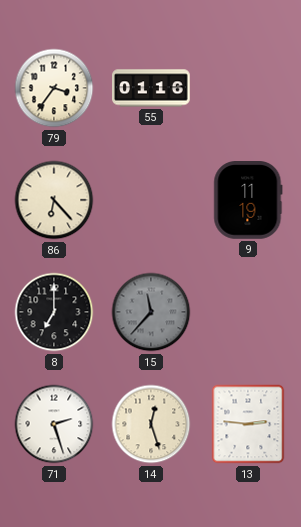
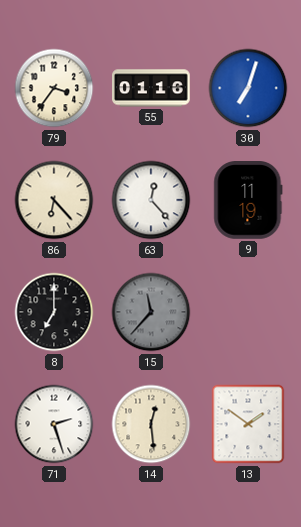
30: none -> 7:03 (248, 88)
63: none -> 12:23 (151, 200)
14: 12:27 -> 12:29 (151, 424)
13: 2:46 -> 1:51 (248, 424)
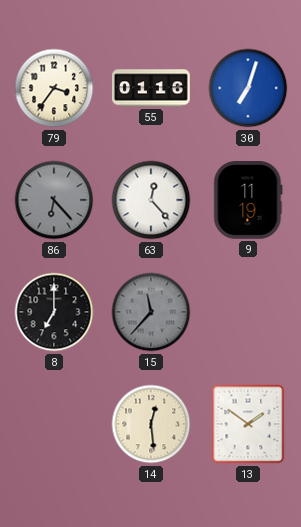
86 dial: cream -> grey (54, 200)
71: 2:27 -> none (54, 424)
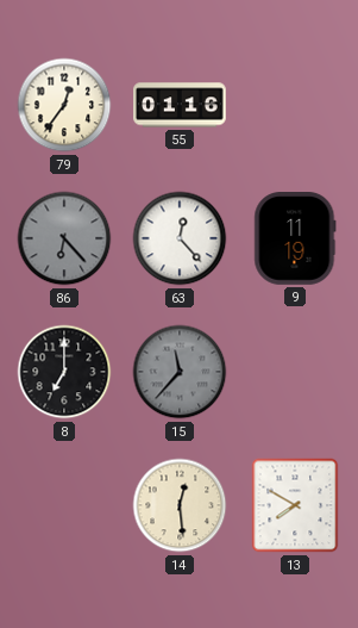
79: 3:36 -> 12:36 (64, 105)
30: 7:03 -> none (248, 88)
13: 1:51 -> 7:50 (295, 505)
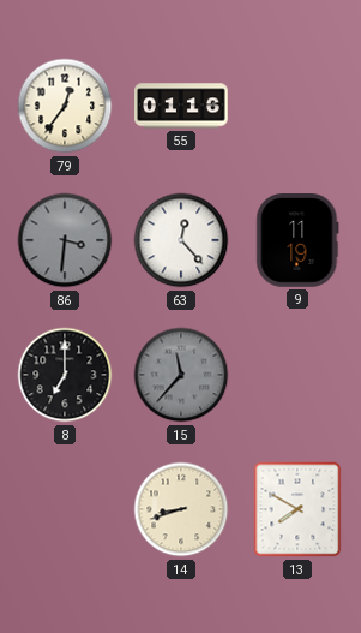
86: 6:23 -> 3:31 (65, 240)
14: 12:29 -> 8:42 (181, 509)
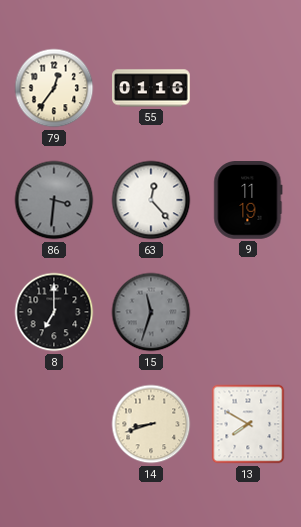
15: 11:37 -> 11:33 (151, 312)
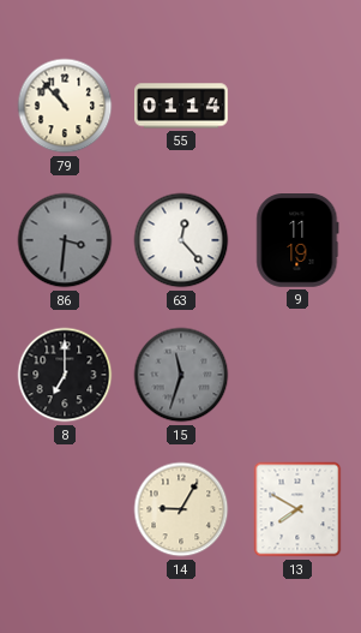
79: 12:36 -> 10:53 (65, 106)
55: 01:16 -> 01:14 (181, 106)
14: 8:42 -> 9:05 (181, 509)
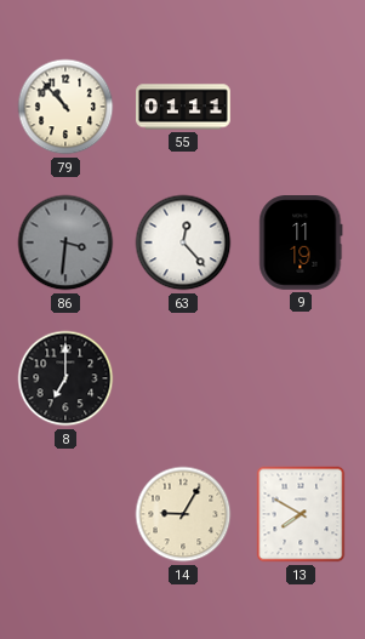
55: 01:14 -> 01:11 (183, 107)
15: 11:33 -> none (181, 375)
